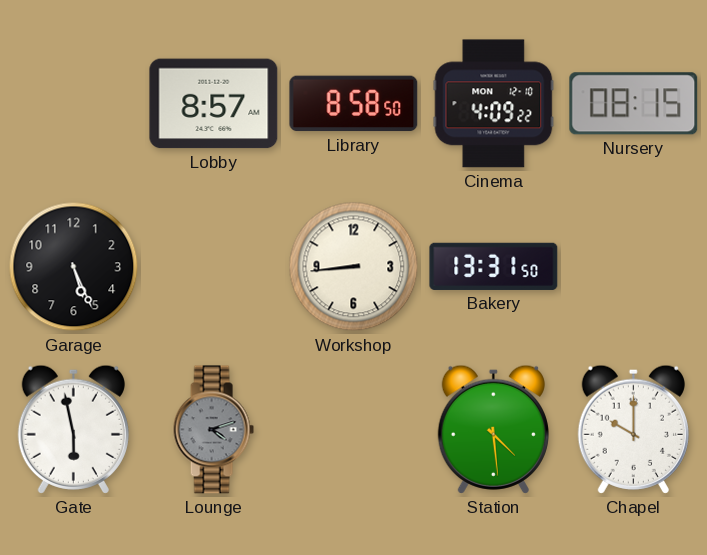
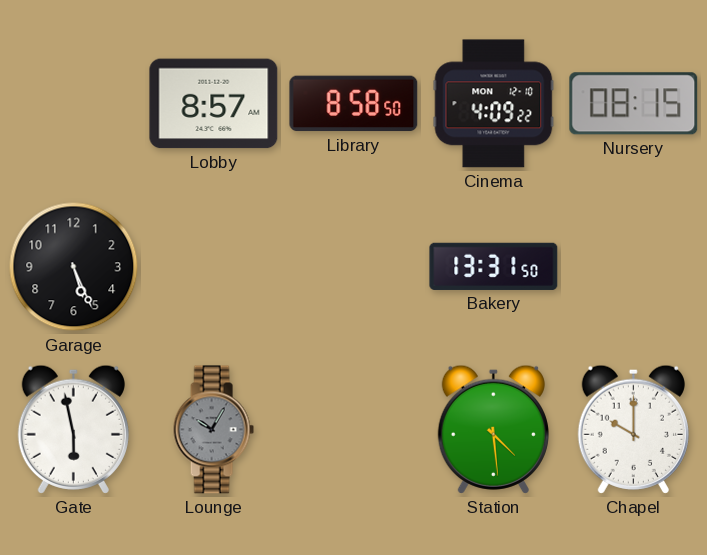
Workshop: 8:44 -> none (354, 267)
Lounge: 4:12 -> 10:05 (213, 430)
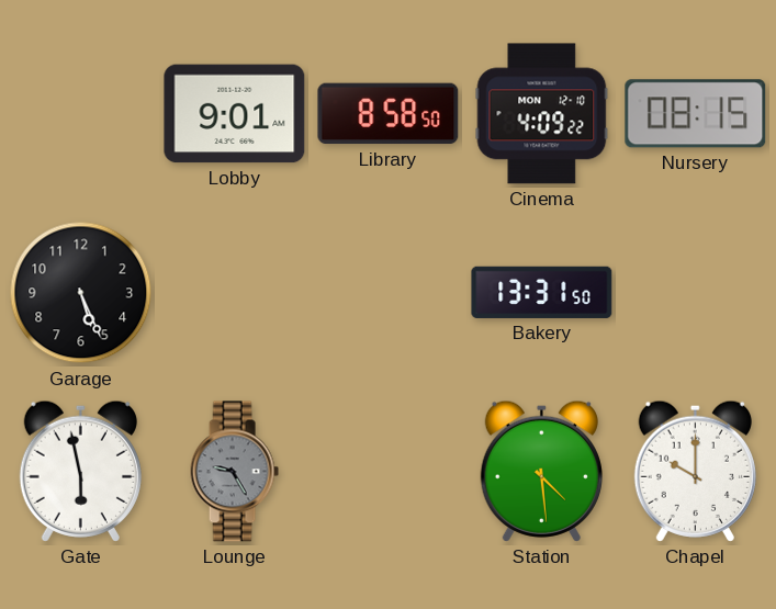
Lobby: 8:57 -> 9:01 (235, 114)
Lounge: 10:05 -> 9:25 (234, 472)
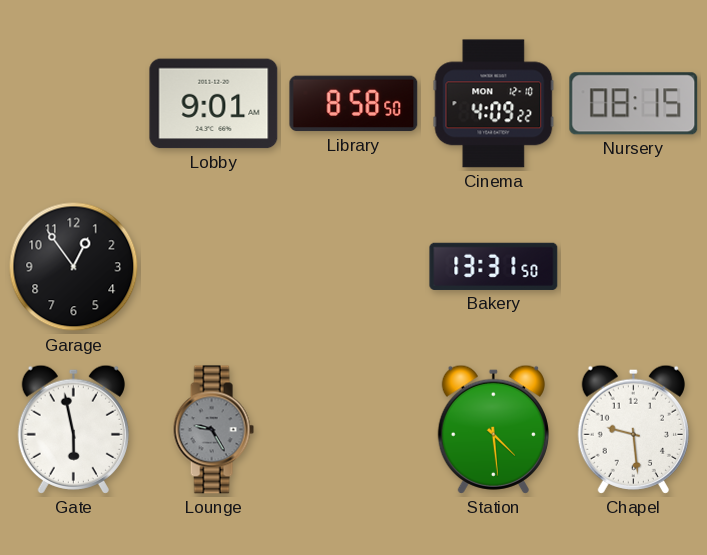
Garage: 5:26 -> 12:54 (74, 267)
Chapel: 10:00 -> 9:29 (633, 429)
